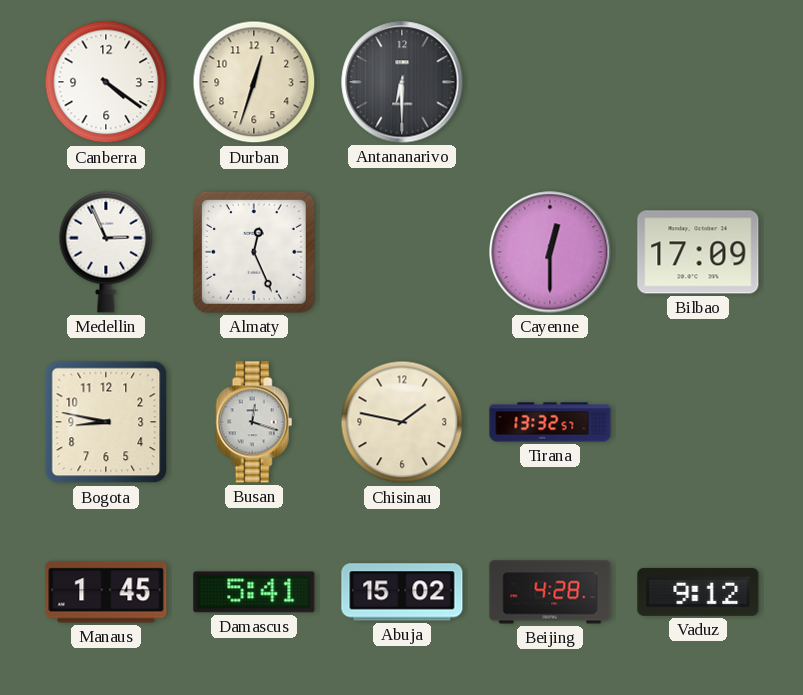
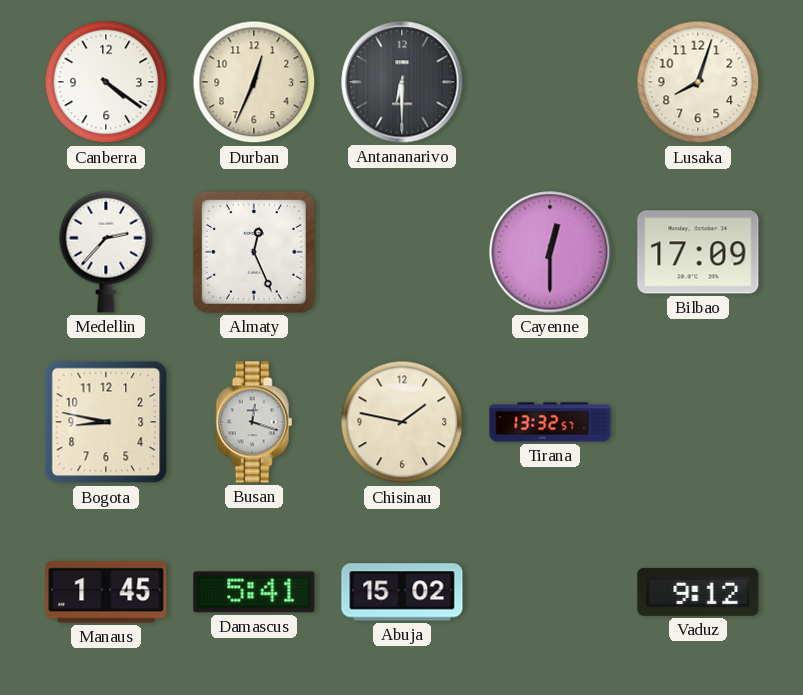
Durban: 12:33 -> 12:34 (254, 82)
Lusaka: none -> 8:03 (698, 82)
Medellin: 2:56 -> 2:37 (106, 252)
Beijing: 4:28 -> none (550, 592)
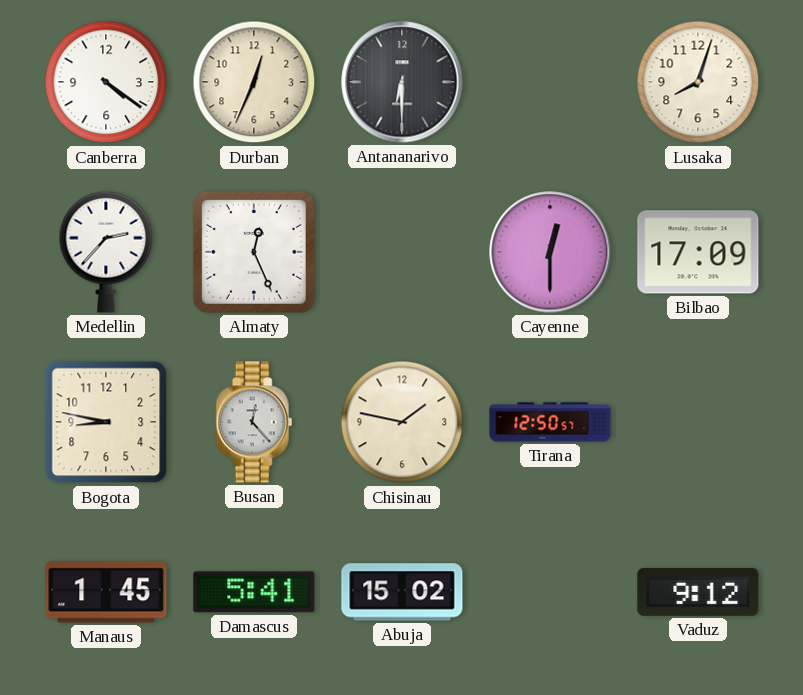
Busan: 12:18 -> 12:23 (254, 422)
Tirana: 13:32 -> 12:50 (550, 422)
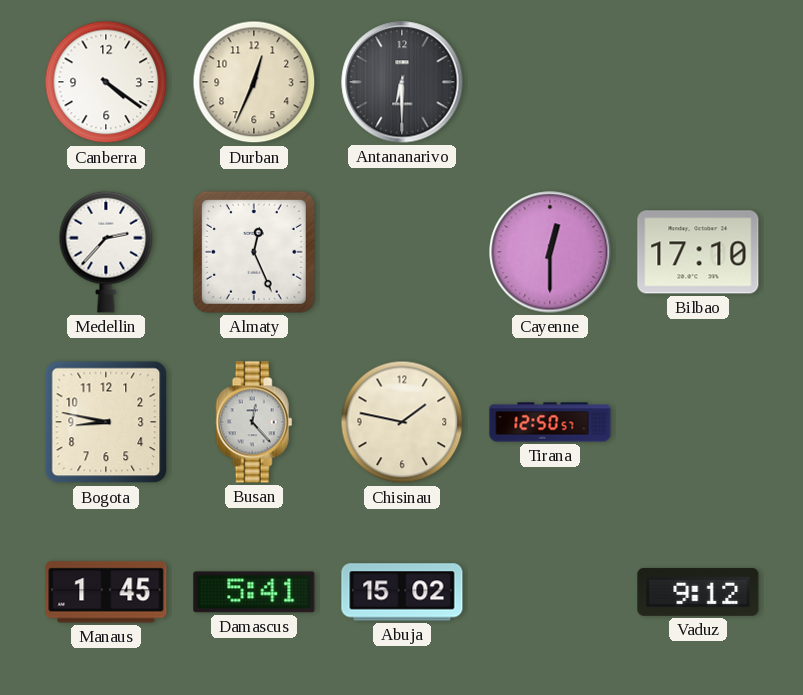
Lusaka: 8:03 -> none (698, 82)
Bilbao: 17:09 -> 17:10 (698, 252)
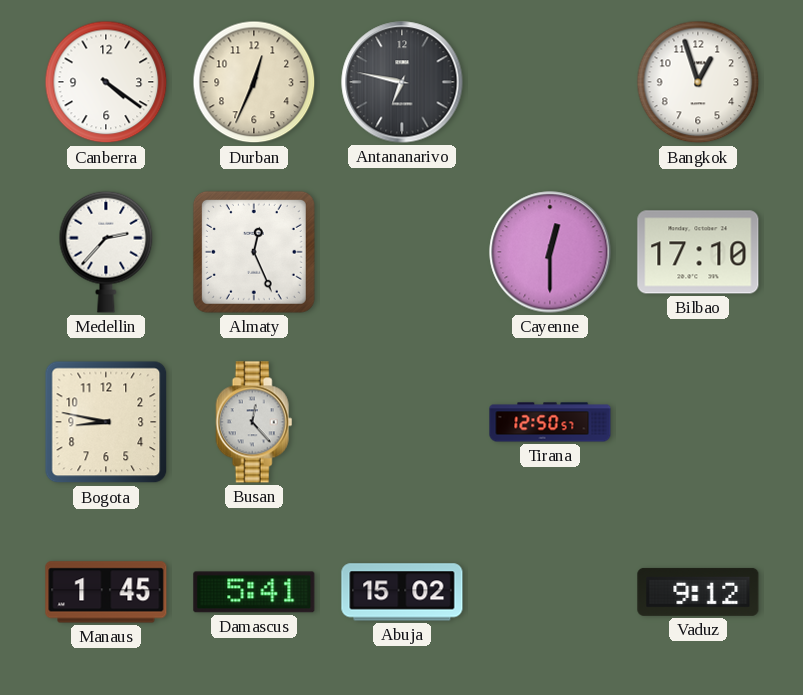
Antananarivo: 6:30 -> 6:47 (402, 82)
Bangkok: none -> 12:57 (698, 82)
Chisinau: 1:47 -> none (402, 422)
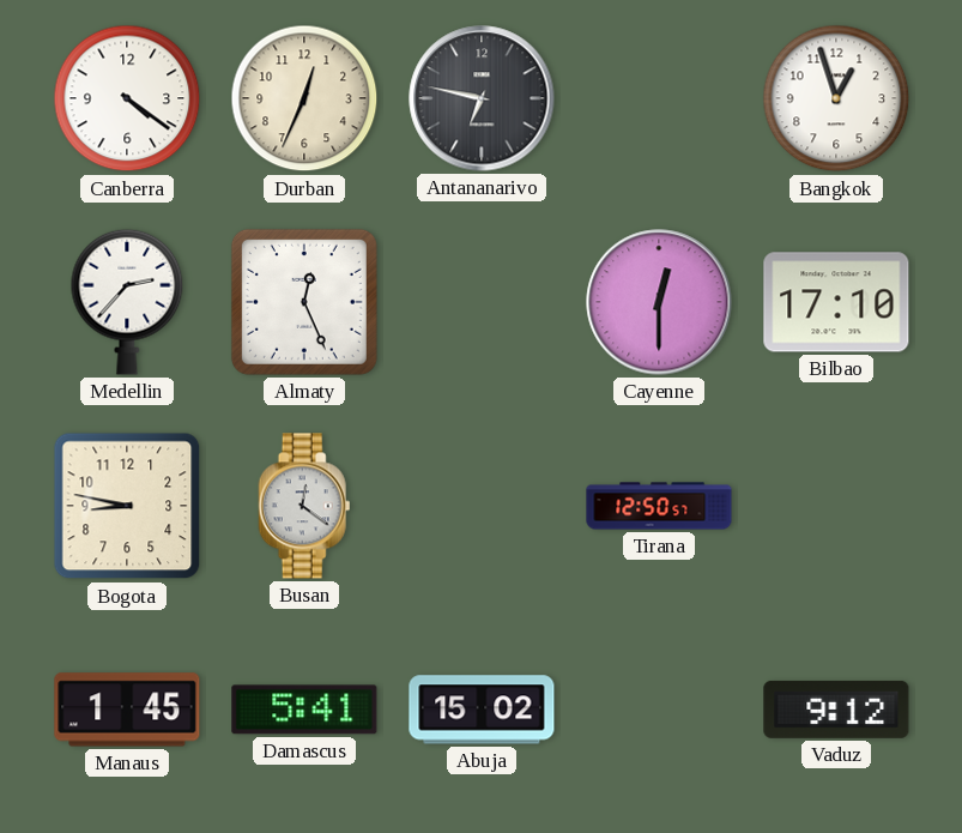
Busan: 12:23 -> 12:21 (304, 506)
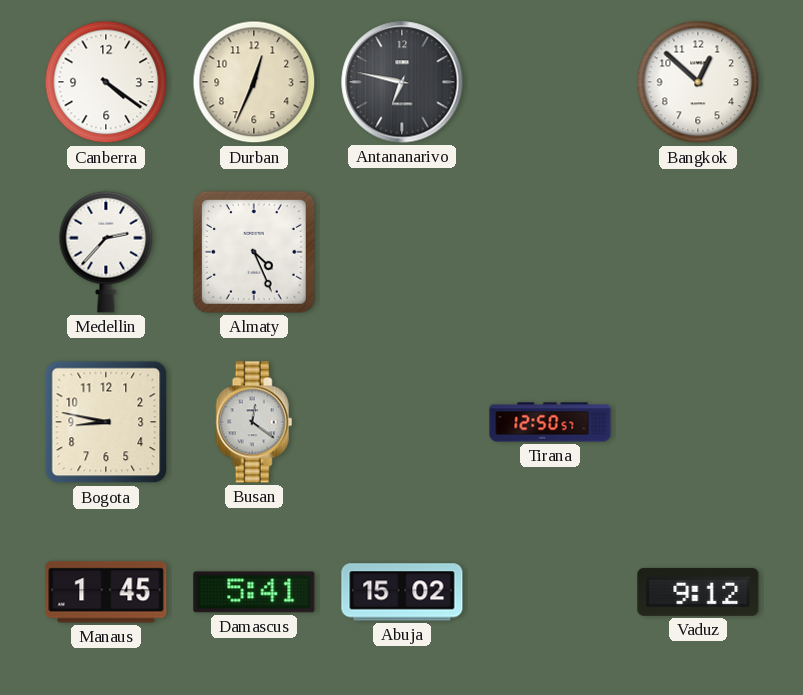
Bangkok: 12:57 -> 12:52 (698, 82)
Almaty: 12:26 -> 4:26 (254, 252)
Cayenne: 12:30 -> none (659, 302)
Bilbao: 17:10 -> none (836, 302)
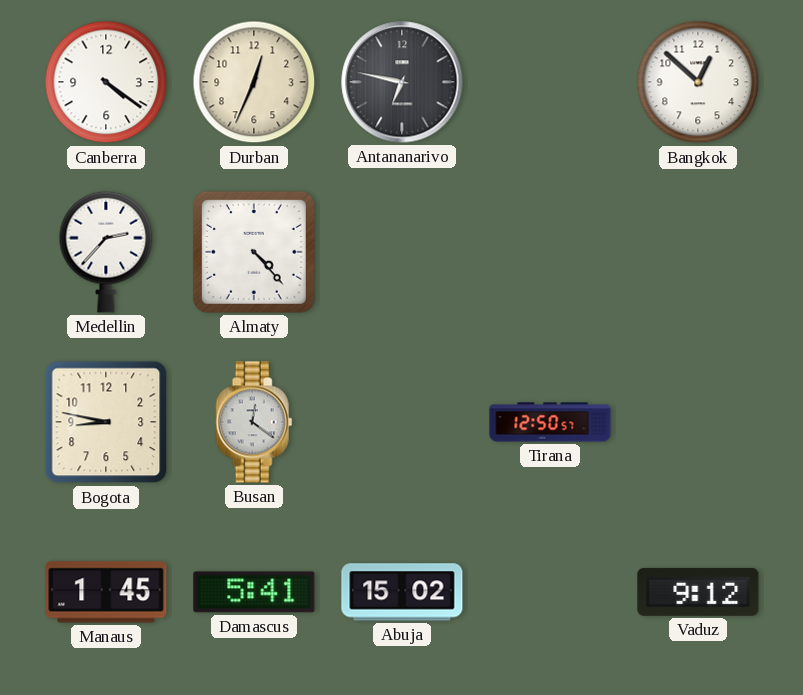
Almaty: 4:26 -> 4:23 (254, 252)
